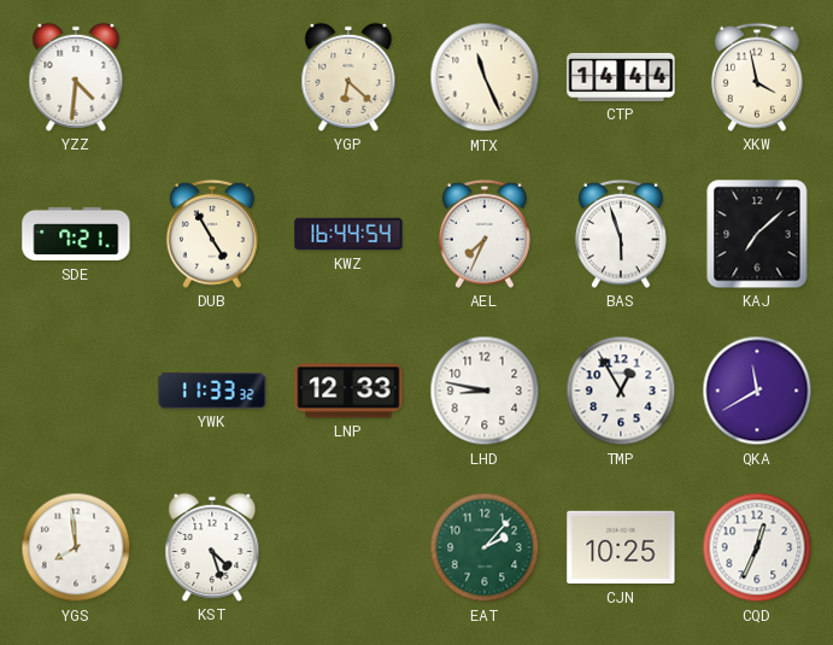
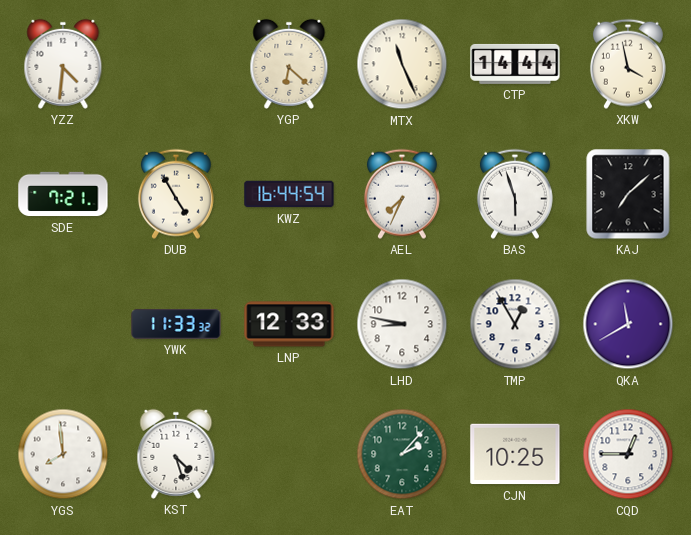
CQD: 12:34 -> 12:45 (628, 454)
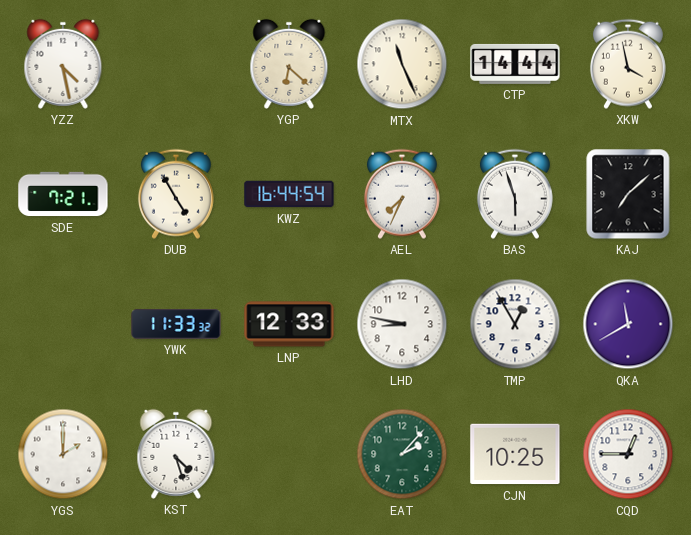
YZZ: 4:31 -> 4:28 (63, 64)
YGS: 7:59 -> 2:00 (63, 454)
